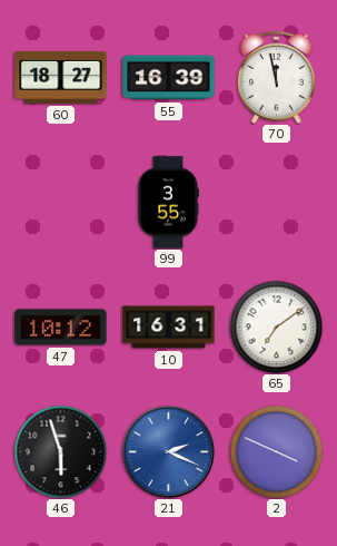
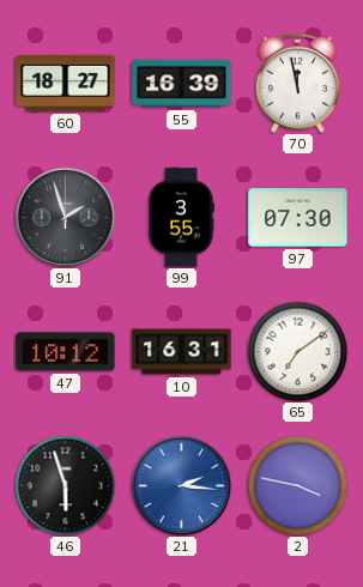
91: none -> 1:57 (65, 217)
97: none -> 07:30 (298, 218)
21: 2:19 -> 2:16 (181, 485)
2: 3:49 -> 3:47 (297, 485)
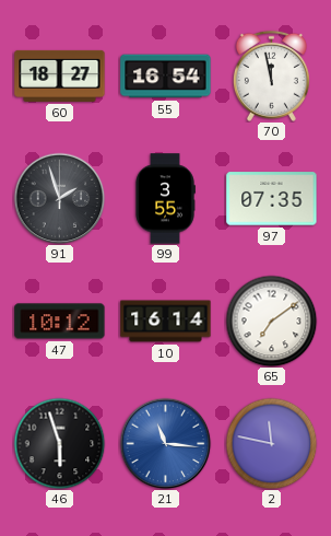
55: 16:39 -> 16:54 (166, 77)
97: 07:30 -> 07:35 (272, 199)
10: 16:31 -> 16:14 (166, 322)
21: 2:16 -> 11:16 (165, 443)
2: 3:47 -> 11:47 (271, 443)
